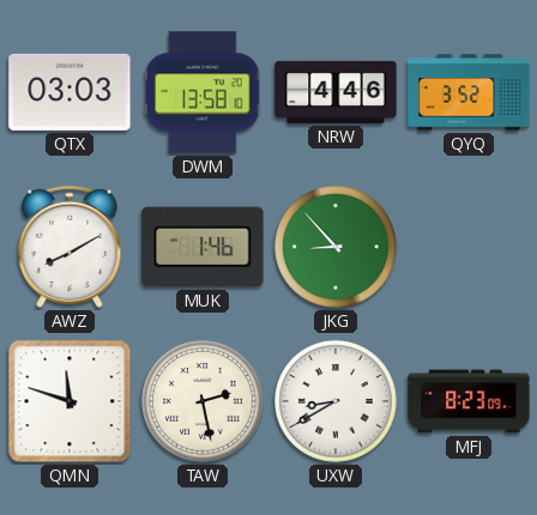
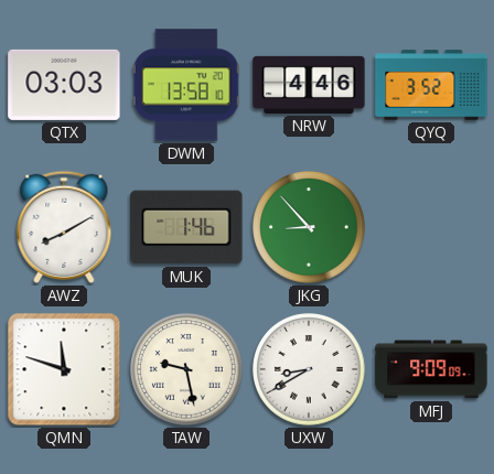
TAW: 2:28 -> 9:28 (187, 370)
MFJ: 8:23 -> 9:09 (431, 369)
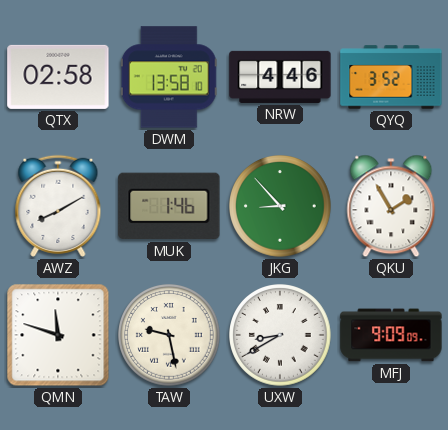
QTX: 03:03 -> 02:58 (58, 77)
QKU: none -> 1:55 (391, 206)
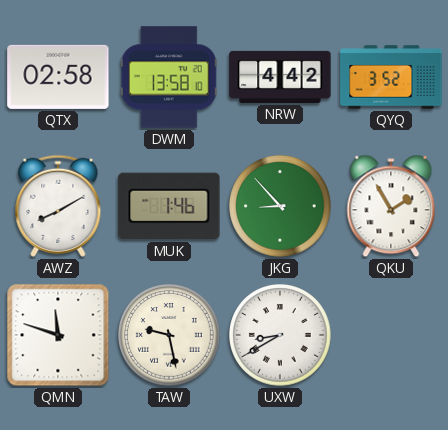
NRW: 4:46 -> 4:42 (280, 77)
MFJ: 9:09 -> none (391, 335)
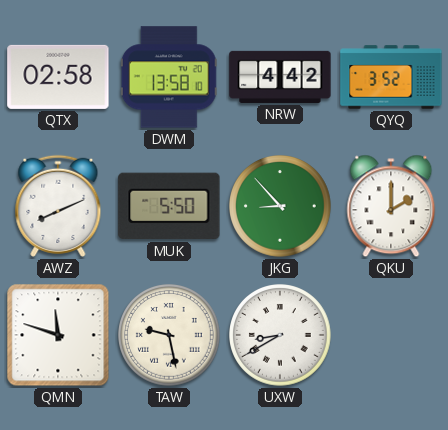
AWZ: 8:10 -> 8:11 (58, 206)
MUK: 1:46 -> 5:50 (169, 206)
QKU: 1:55 -> 2:00 (391, 206)
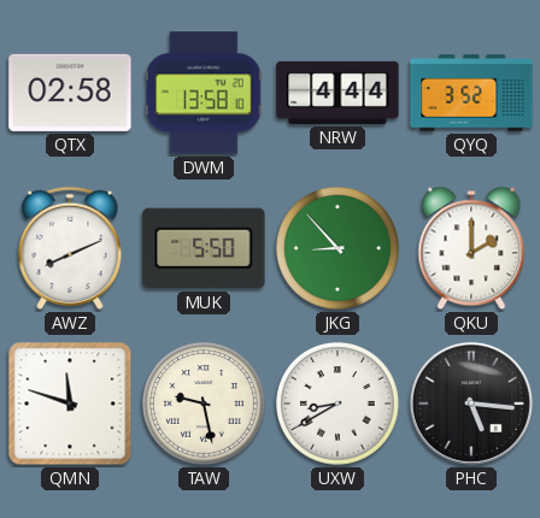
NRW: 4:42 -> 4:44 (337, 93)
PHC: none -> 5:16 (471, 404)
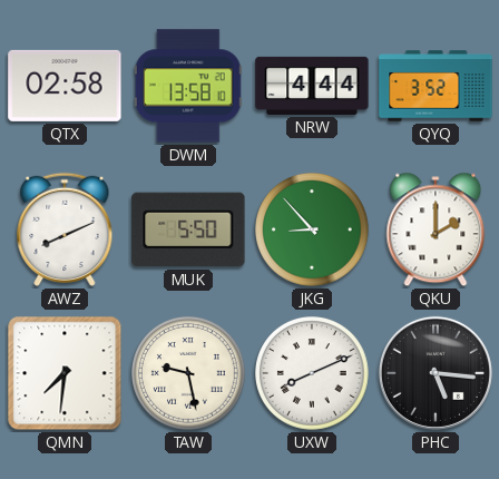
QMN: 11:48 -> 7:31 (65, 373)
UXW: 8:40 -> 8:11 (313, 374)
